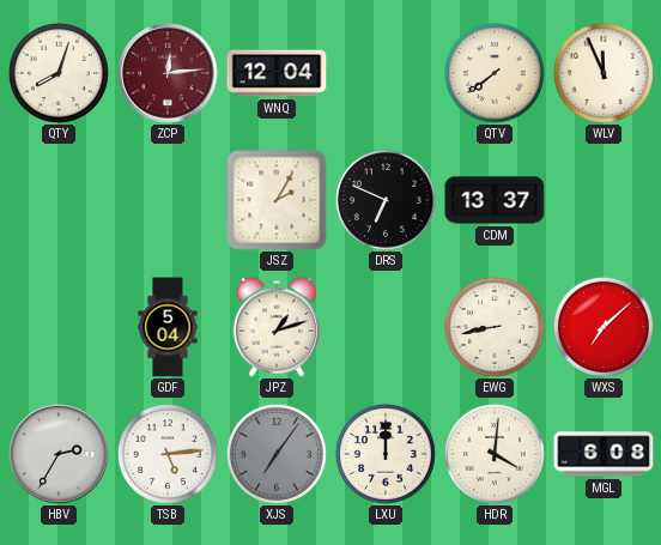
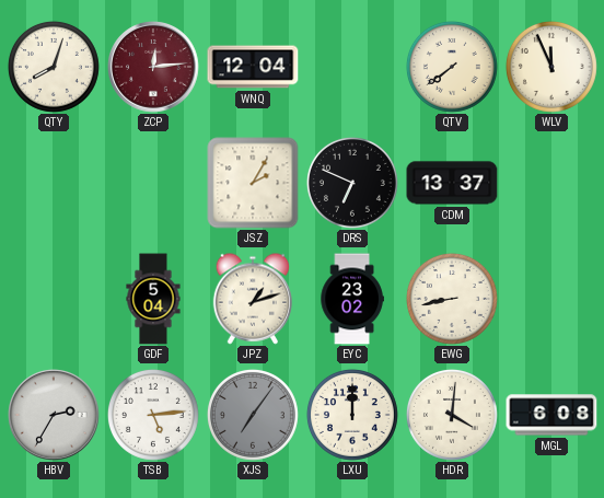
EYC: none -> 23:02 (352, 299)
WXS: 7:08 -> none (604, 327)
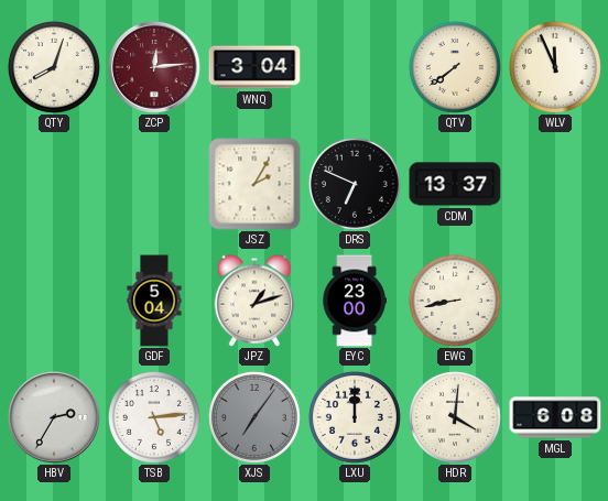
WNQ: 12:04 -> 3:04 (254, 67)
EYC: 23:02 -> 23:00 (355, 301)
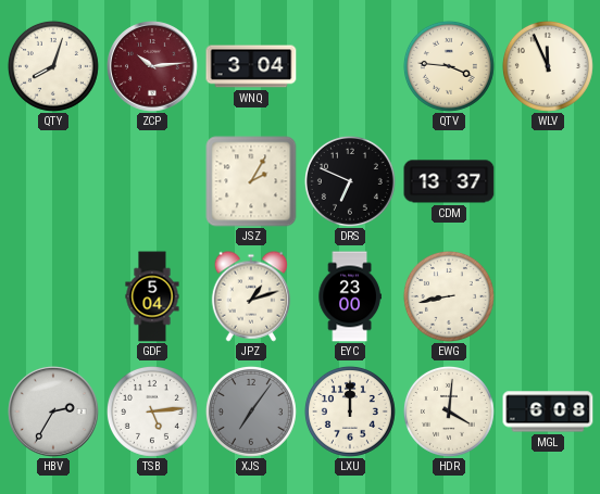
ZCP: 12:14 -> 10:14 (152, 66)
QTV: 7:39 -> 3:46 (449, 66)
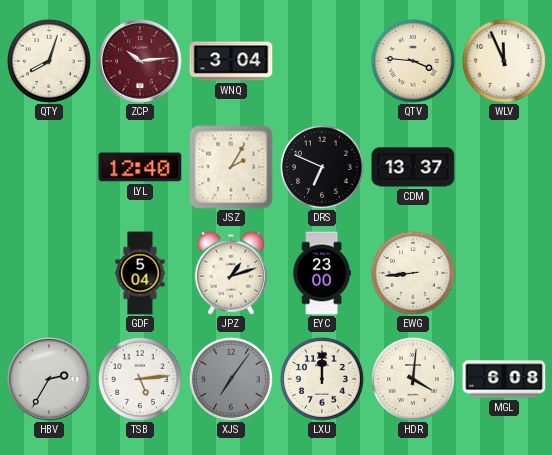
LYL: none -> 12:40 (140, 167)
EWG: 8:43 -> 8:44 (413, 273)
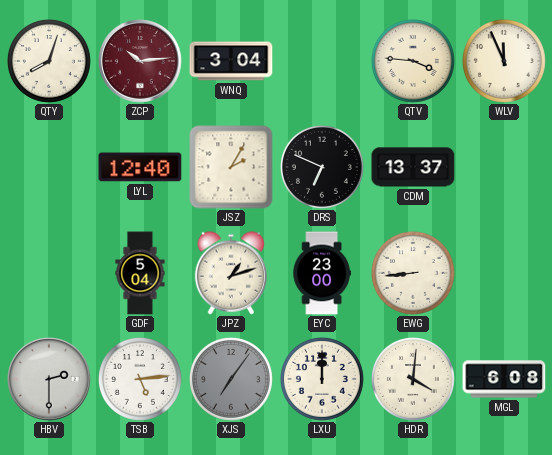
HBV: 2:35 -> 2:30 (49, 379)
